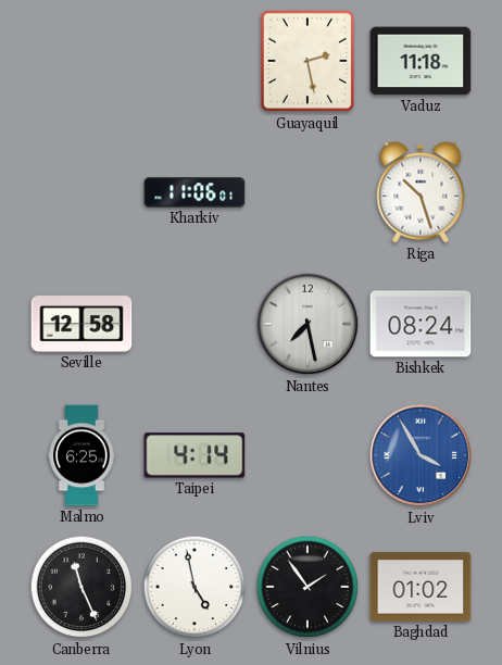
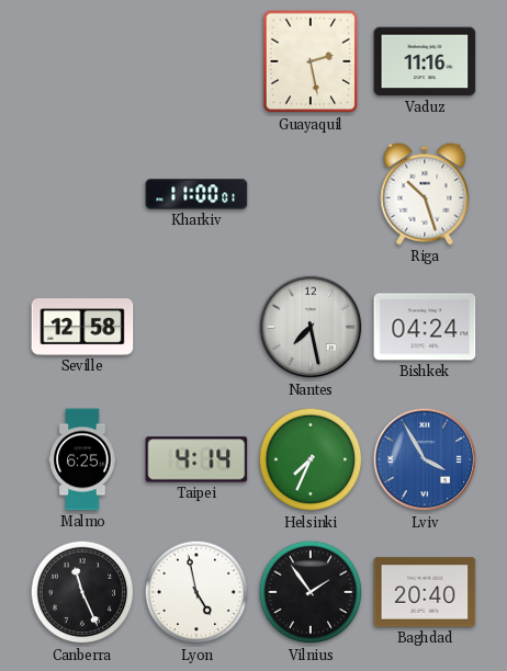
Vaduz: 11:18 -> 11:16 (425, 61)
Kharkiv: 11:06 -> 11:00 (196, 194)
Bishkek: 08:24 -> 04:24 (425, 327)
Helsinki: none -> 7:34 (311, 459)
Baghdad: 01:02 -> 20:40 (425, 592)
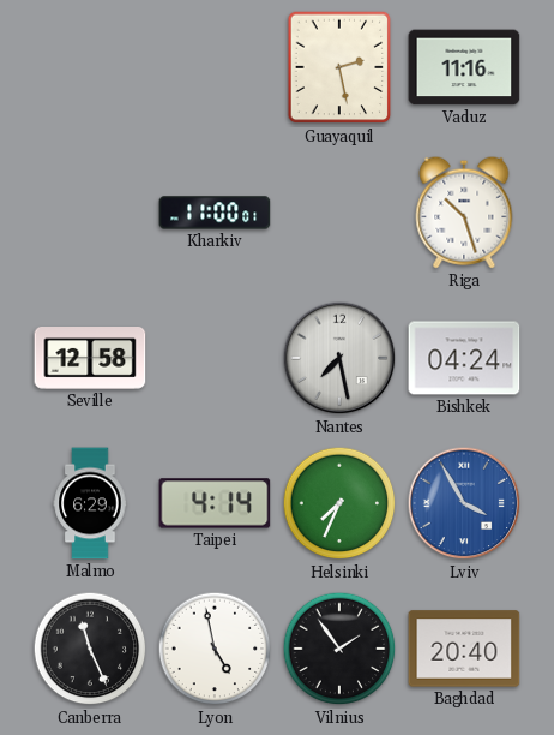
Malmo: 6:25 -> 6:29 (90, 503)
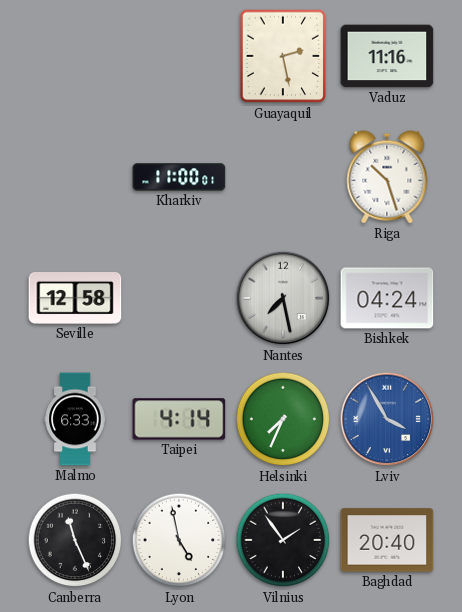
Malmo: 6:29 -> 6:33 (75, 419)
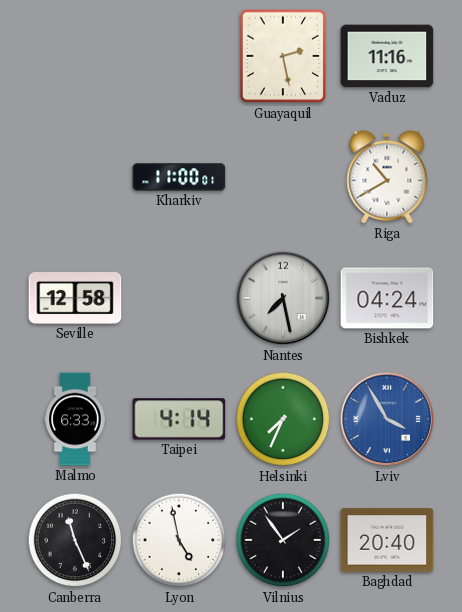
Riga: 10:27 -> 10:40 (387, 177)
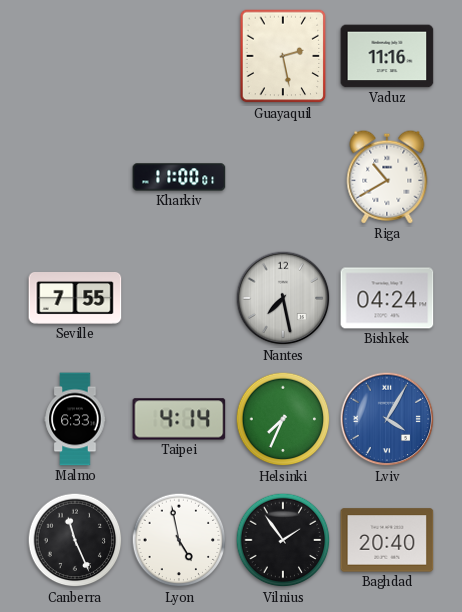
Seville: 12:58 -> 7:55 (75, 298)
Lviv: 3:55 -> 4:05 (387, 419)
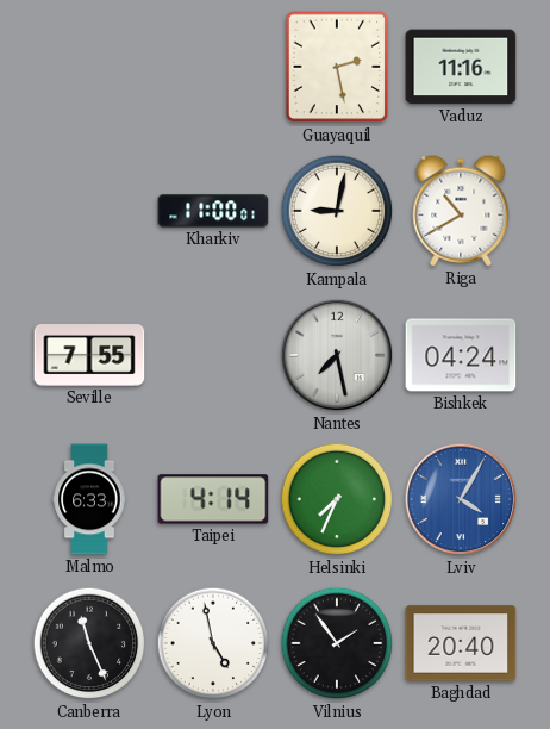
Kampala: none -> 9:02 (337, 211)
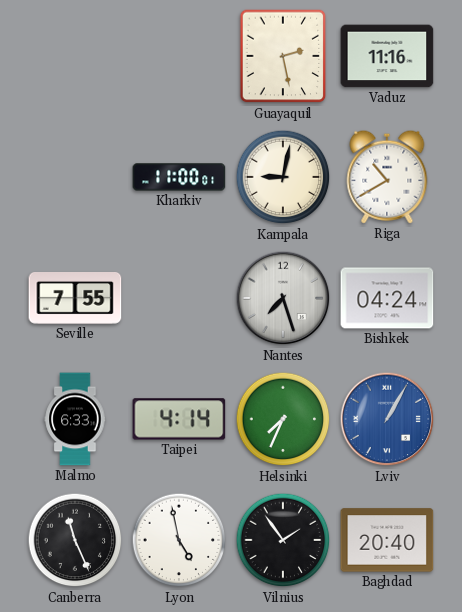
Nantes: 7:28 -> 7:27 (283, 298)
Lviv: 4:05 -> 1:05 (387, 419)
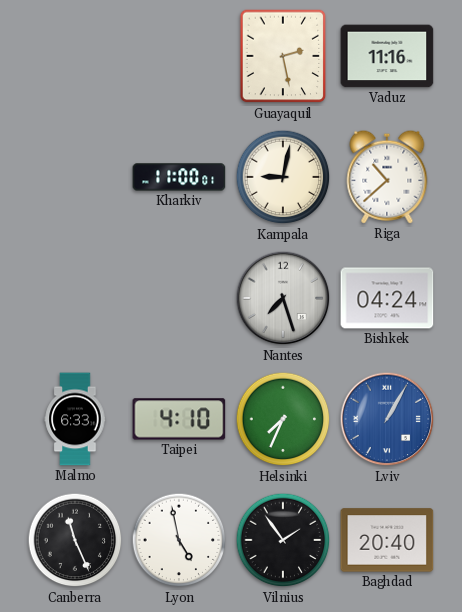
Riga: 10:40 -> 10:38 (387, 177)
Seville: 7:55 -> none (75, 298)
Taipei: 4:14 -> 4:10 (179, 419)
